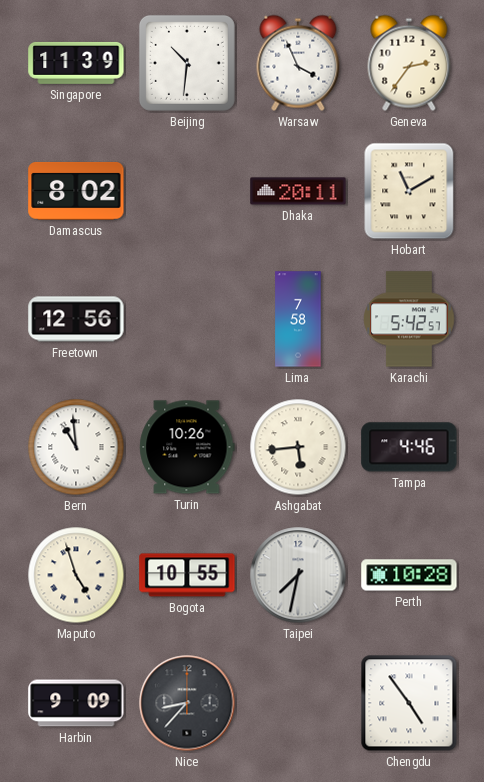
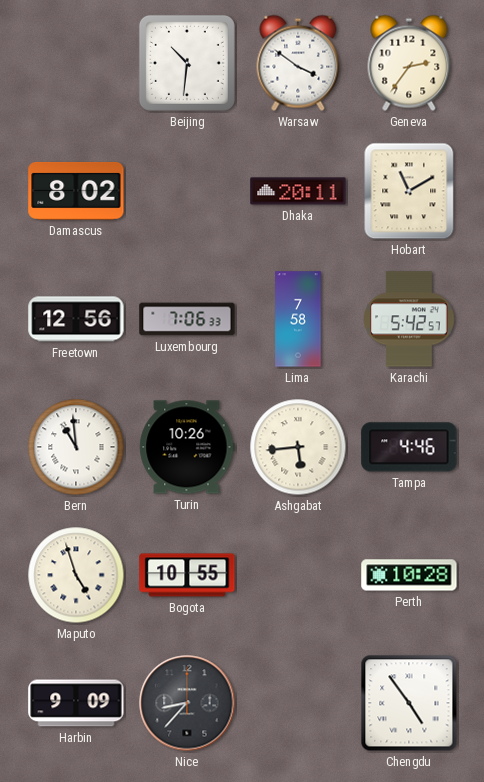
Singapore: 11:39 -> none (76, 63)
Warsaw: 3:56 -> 3:51 (298, 63)
Luxembourg: none -> 7:06 (187, 319)
Taipei: 7:32 -> none (298, 575)
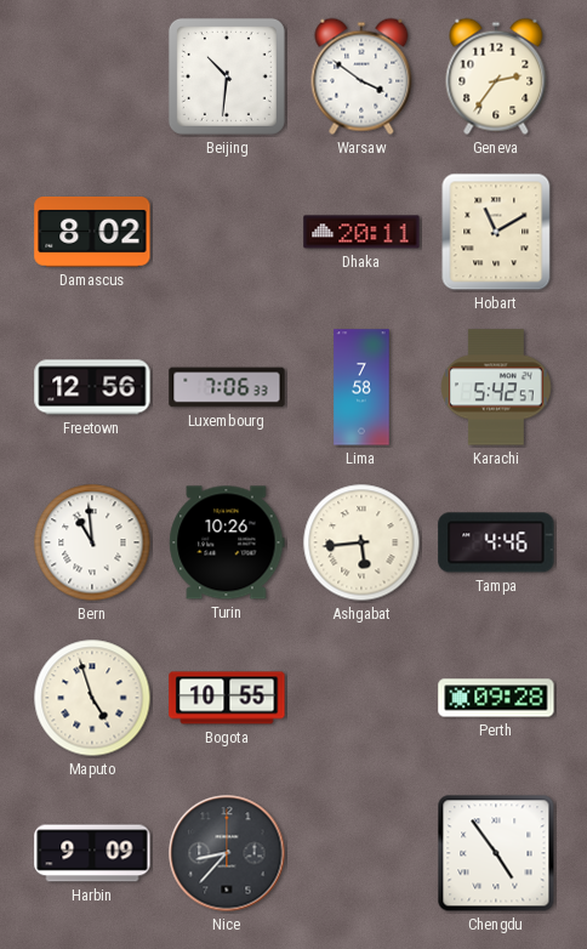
Perth: 10:28 -> 09:28 (496, 698)
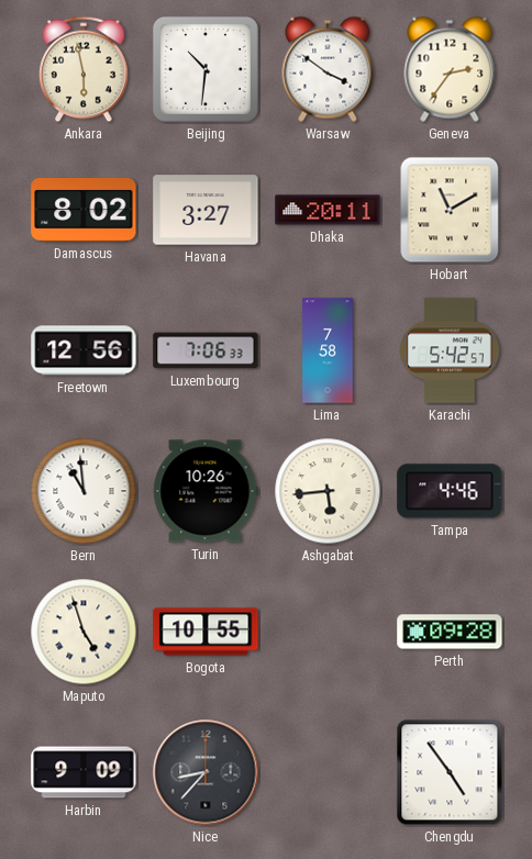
Ankara: none -> 5:58 (84, 69)
Havana: none -> 3:27 (206, 210)
